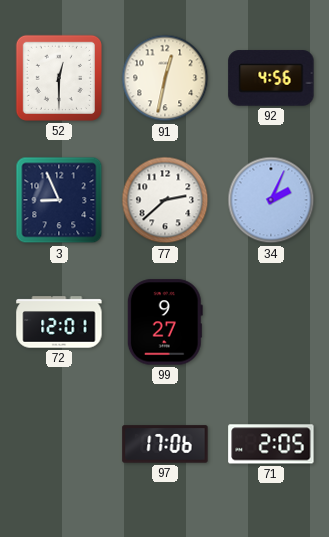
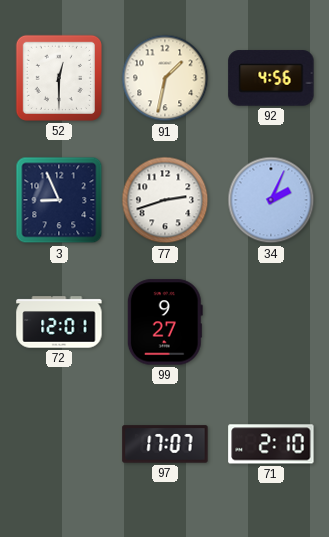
91: 12:32 -> 1:32 (165, 78)
77: 2:38 -> 2:42 (165, 200)
97: 17:06 -> 17:07 (165, 444)
71: 2:05 -> 2:10 (271, 444)
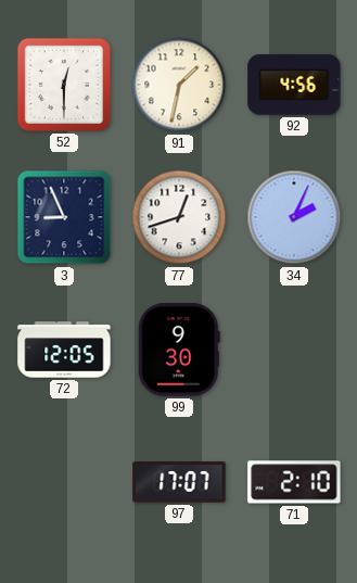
77: 2:42 -> 12:42 (179, 217)
72: 12:01 -> 12:05 (64, 350)
99: 9:27 -> 9:30 (179, 350)
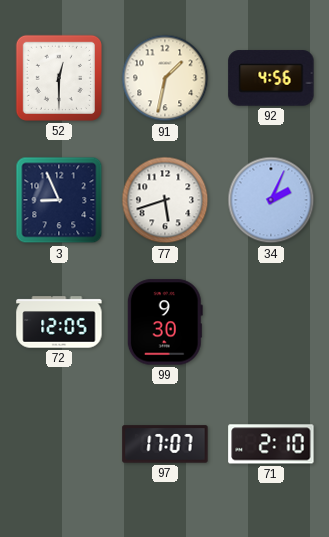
77: 12:42 -> 5:42 (165, 200)
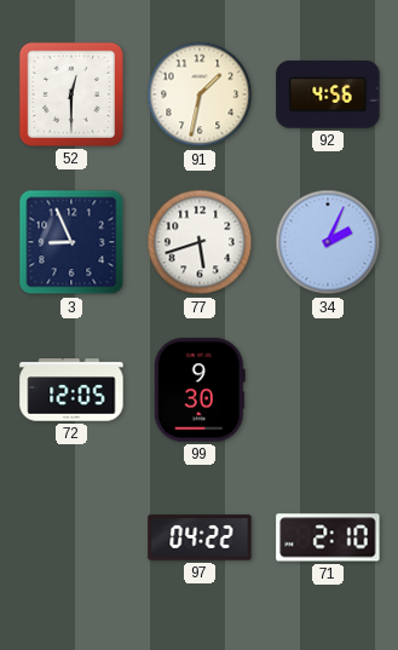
97: 17:07 -> 04:22 (200, 537)
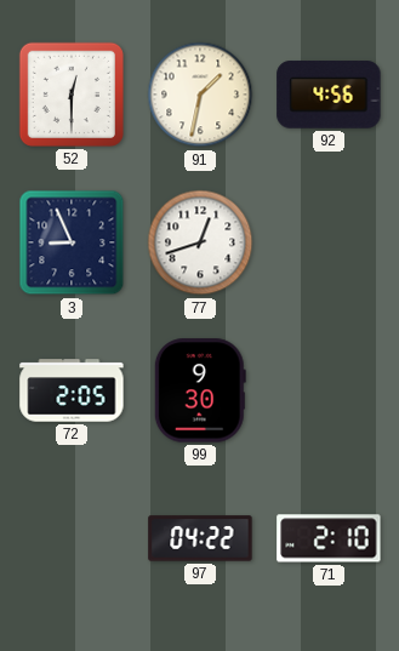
77: 5:42 -> 12:42 (200, 242)
34: 2:04 -> none (328, 242)
72: 12:05 -> 2:05 (72, 390)
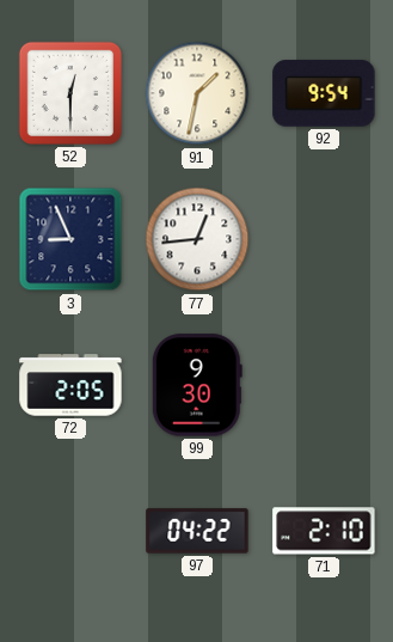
92: 4:56 -> 9:54 (324, 93)
77: 12:42 -> 12:44 (197, 239)
